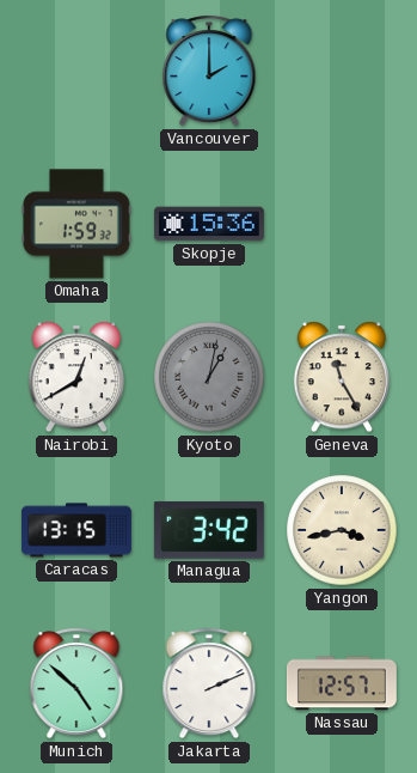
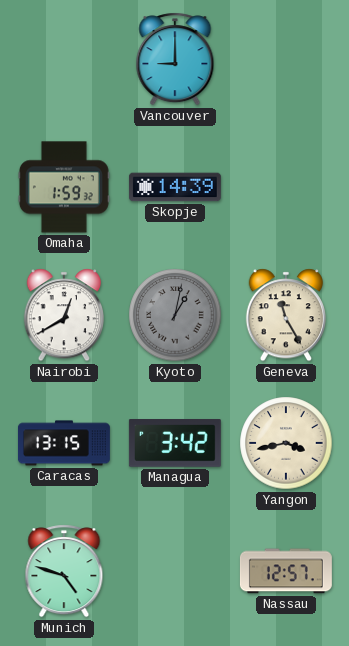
Vancouver: 2:00 -> 9:00 (175, 59)
Skopje: 15:36 -> 14:39 (175, 187)
Munich: 4:52 -> 4:48 (64, 571)
Jakarta: 2:11 -> none (209, 683)
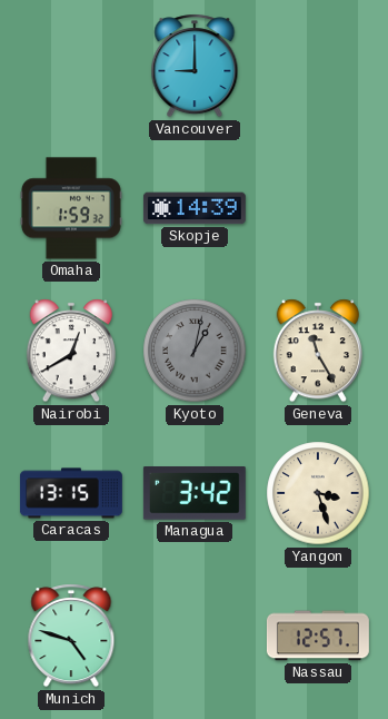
Yangon: 3:43 -> 3:27 (318, 493)
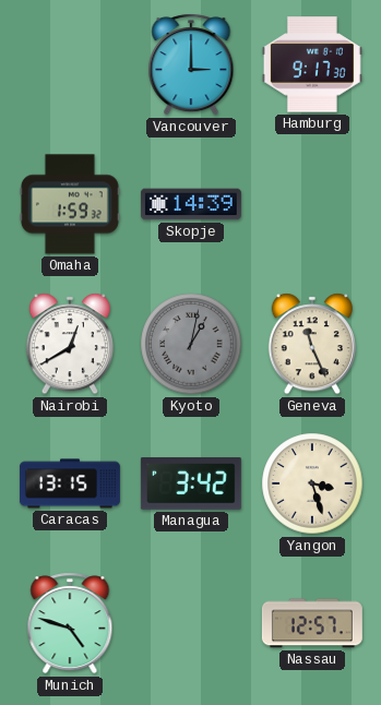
Vancouver: 9:00 -> 3:00 (191, 64)
Hamburg: none -> 9:17 (312, 64)
Geneva: 11:25 -> 11:26 (311, 344)
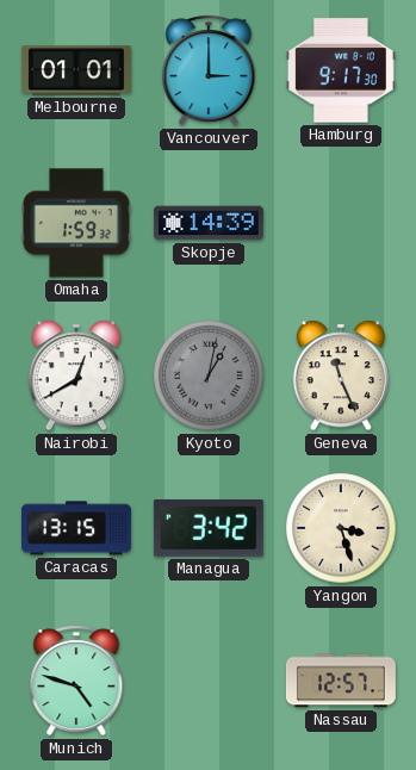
Melbourne: none -> 01:01 (76, 70)
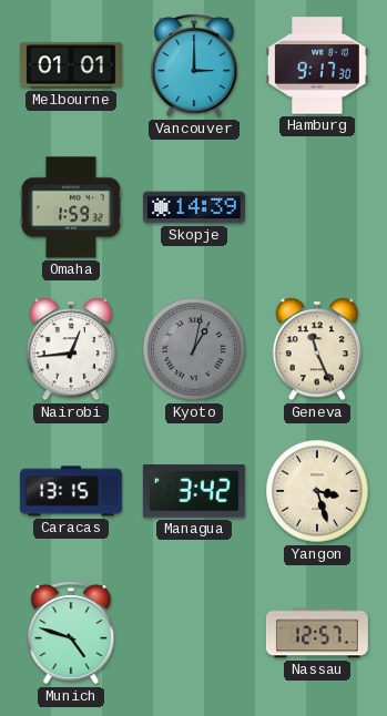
Nairobi: 12:40 -> 12:44 (70, 349)
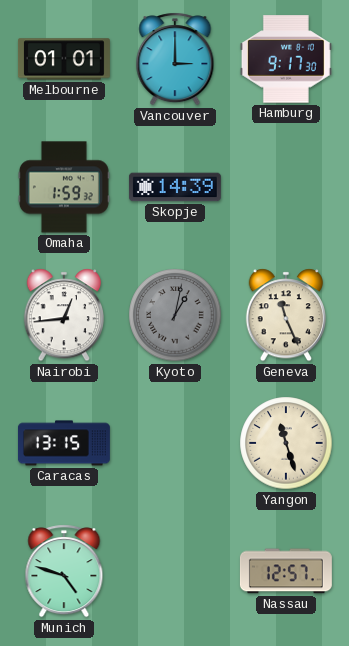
Managua: 3:42 -> none (194, 492)
Yangon: 3:27 -> 11:27 (286, 443)
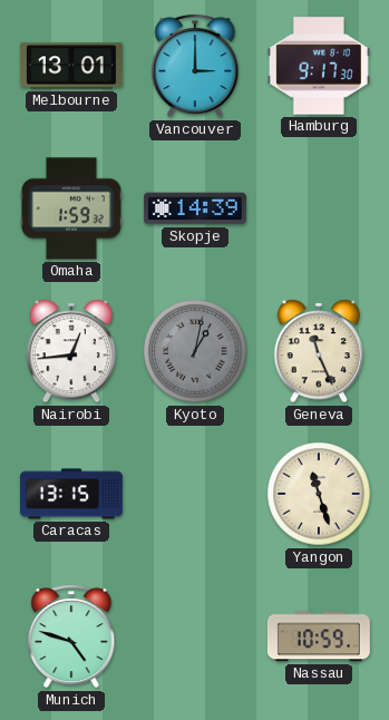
Melbourne: 01:01 -> 13:01 (71, 66)
Nassau: 12:57 -> 10:59 (319, 636)
